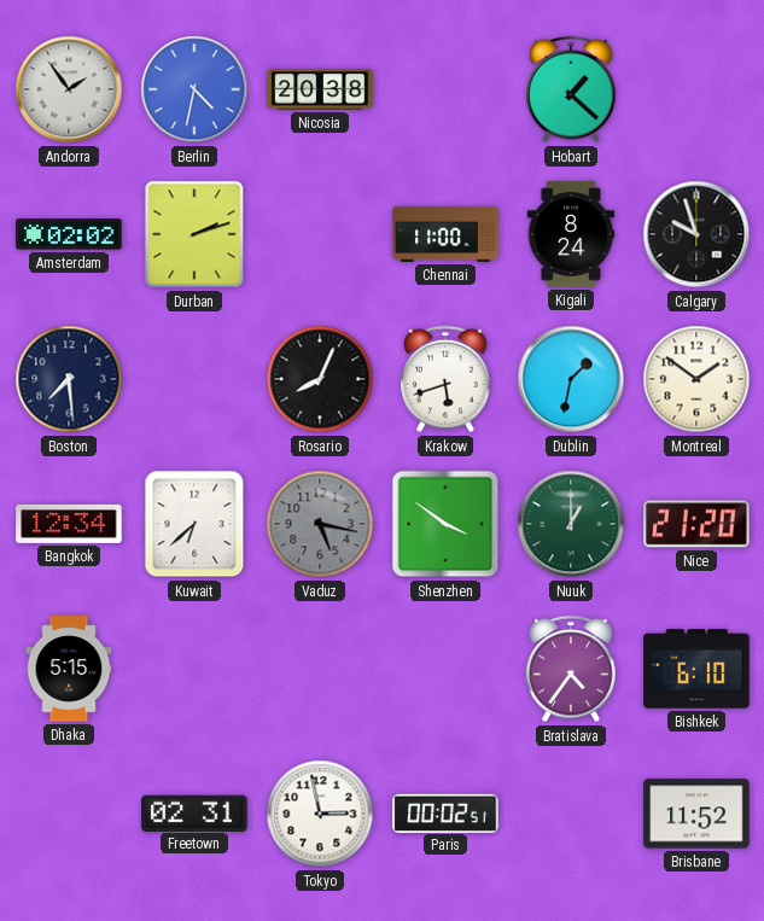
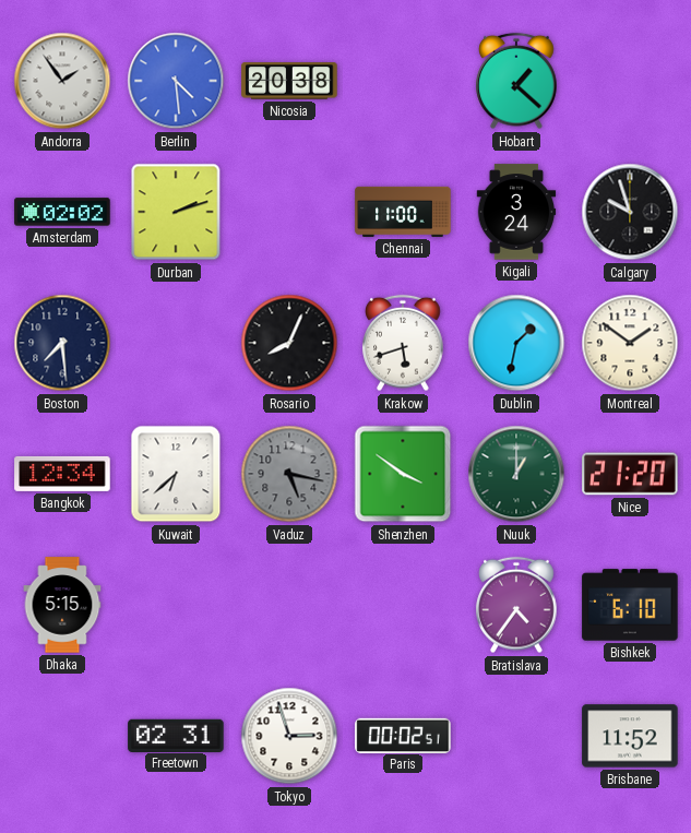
Berlin: 4:32 -> 4:29 (176, 81)
Kigali: 8:24 -> 3:24 (516, 212)
Tokyo: 2:58 -> 2:57 (289, 736)
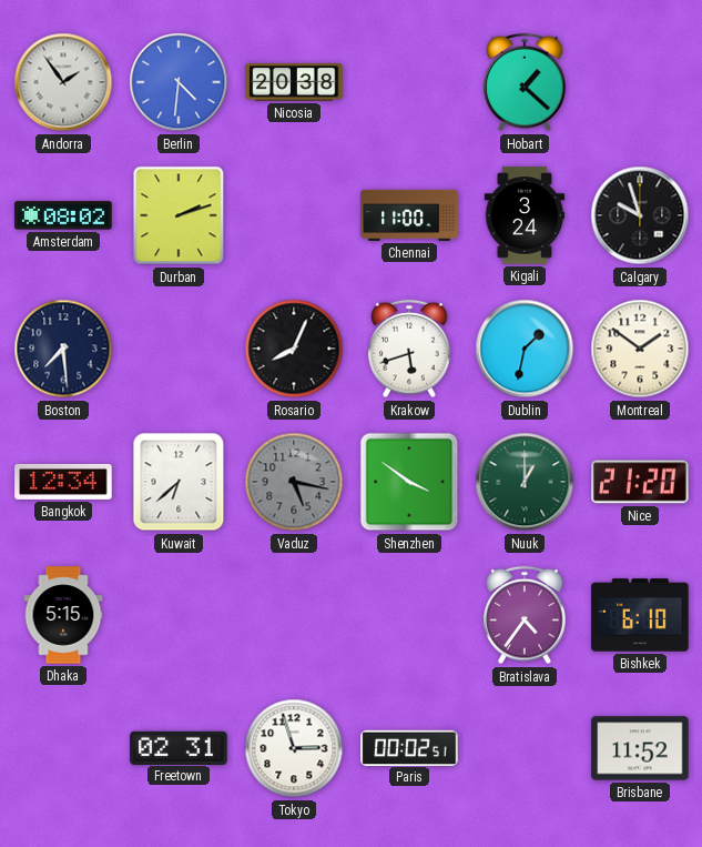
Berlin: 4:29 -> 4:31 (179, 82)
Amsterdam: 02:02 -> 08:02 (63, 215)
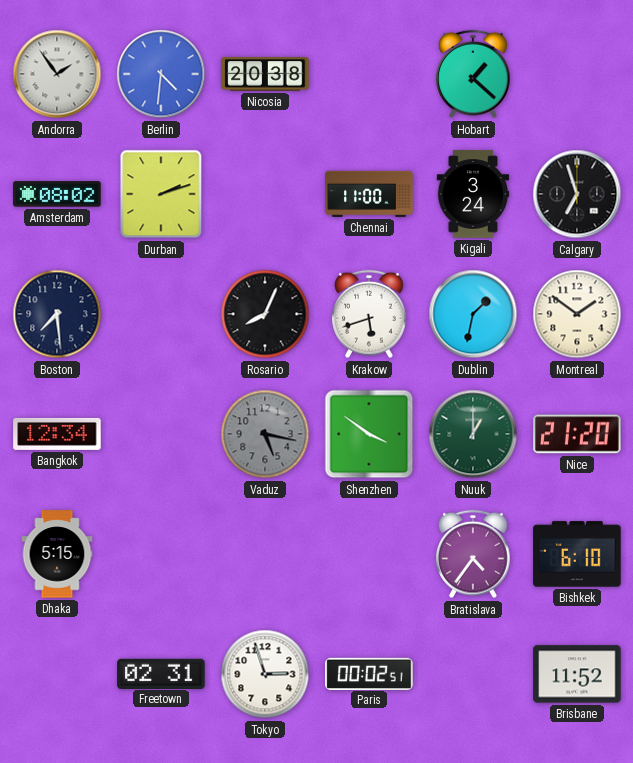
Calgary: 9:57 -> 6:57 (577, 194)
Kuwait: 6:38 -> none (179, 482)
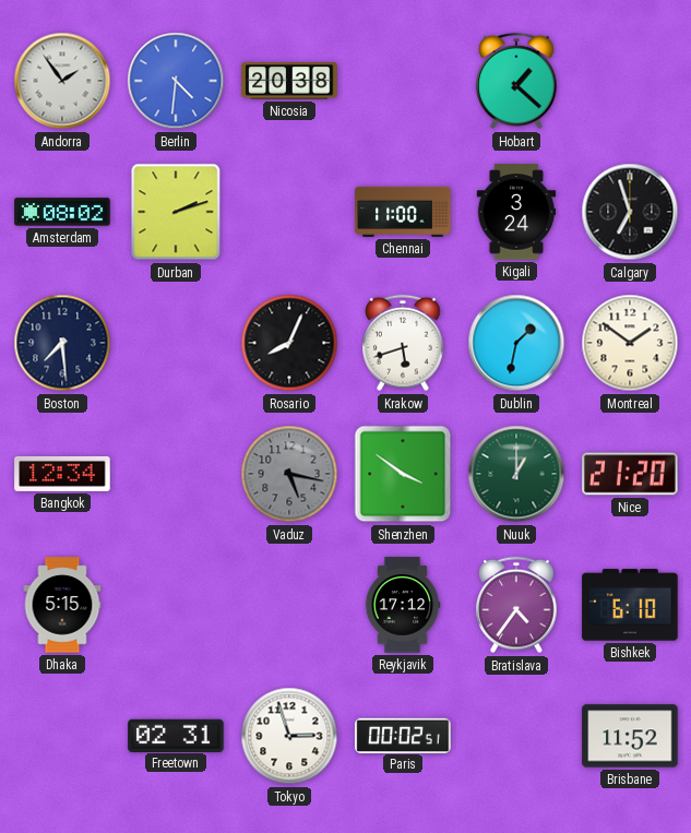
Reykjavik: none -> 17:12 (403, 605)
